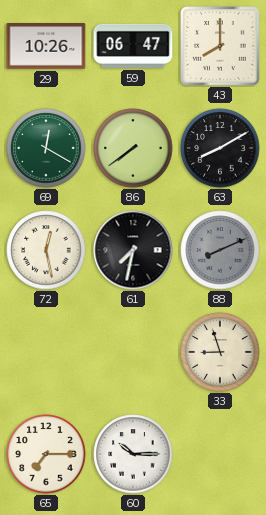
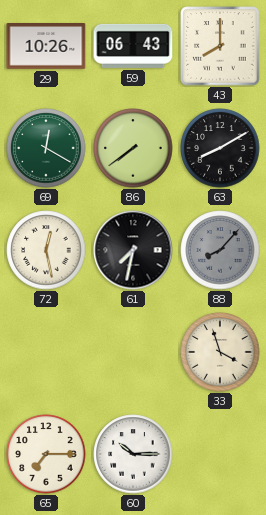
59: 06:47 -> 06:43 (133, 46)
88: 8:11 -> 8:07 (220, 250)
33: 8:57 -> 3:57 (220, 352)
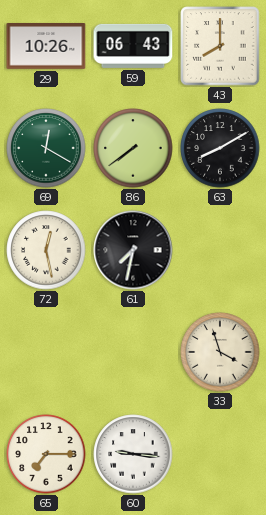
88: 8:07 -> none (220, 250)
60: 10:15 -> 9:16 (133, 454)
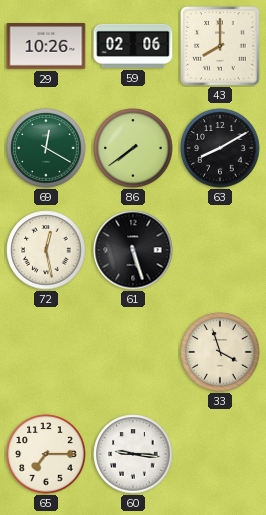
59: 06:43 -> 02:06 (133, 46)
61: 7:32 -> 5:27 (133, 250)
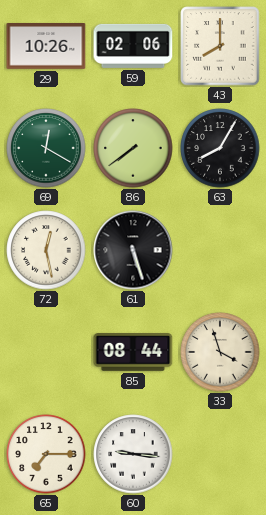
63: 8:10 -> 8:05 (220, 148)
85: none -> 08:44 (133, 353)
